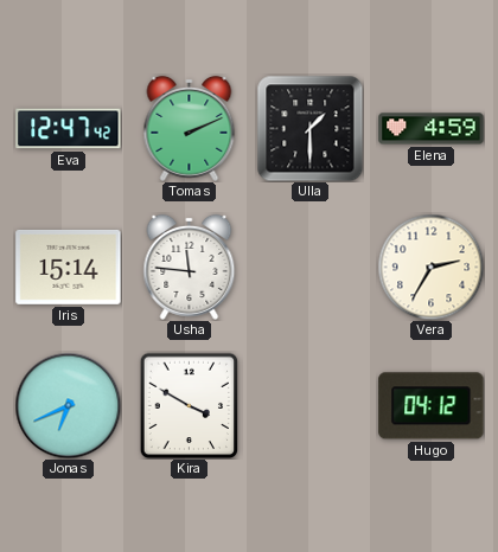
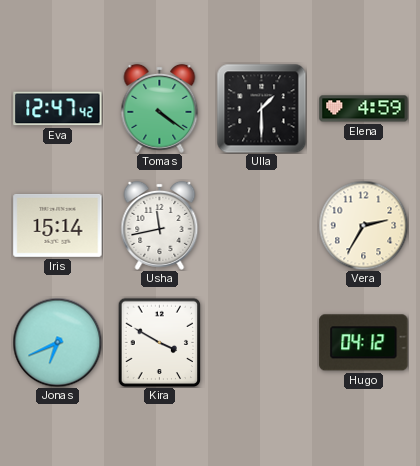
Tomas: 2:11 -> 4:21 (160, 108)
Usha: 11:46 -> 11:43 (160, 225)
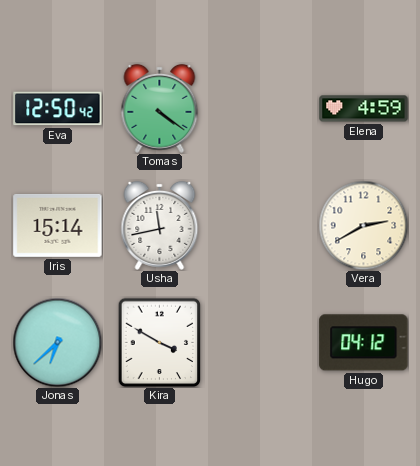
Eva: 12:47 -> 12:50 (58, 109)
Ulla: 1:30 -> none (261, 108)
Vera: 2:35 -> 2:40 (363, 225)
Jonas: 6:41 -> 6:38 (57, 342)
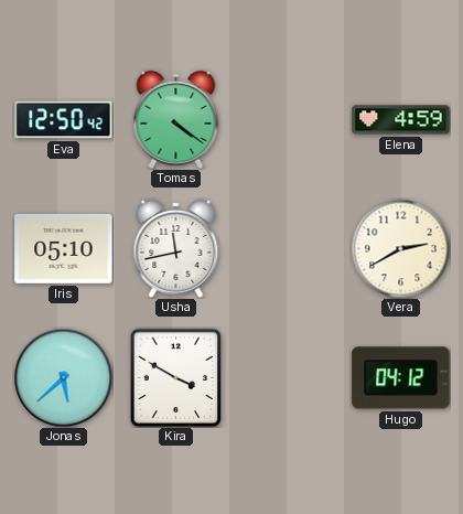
Iris: 15:14 -> 05:10 (64, 248)
Jonas: 6:38 -> 5:38 (63, 377)
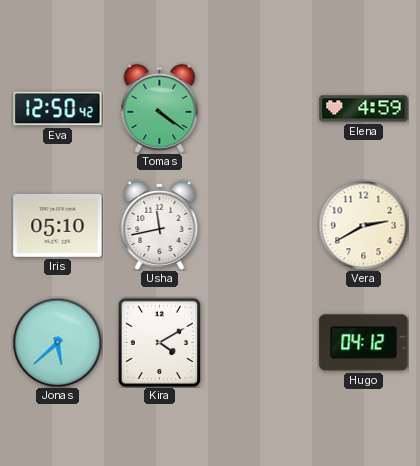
Kira: 3:50 -> 4:10 (160, 342)
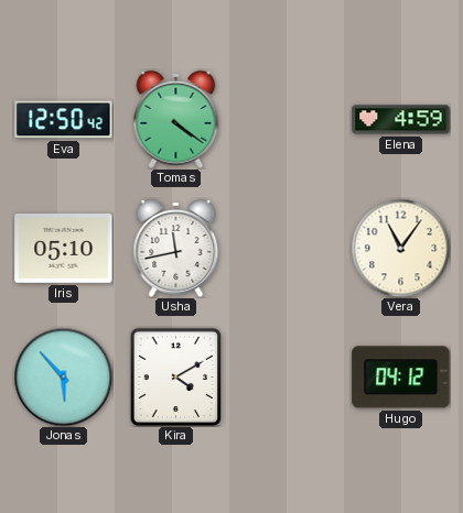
Vera: 2:40 -> 11:06 (400, 248)
Jonas: 5:38 -> 5:53 (63, 376)
